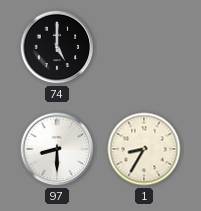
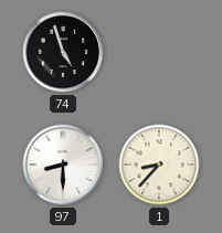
74: 5:00 -> 4:57 (63, 52)
1: 8:35 -> 8:37 (159, 165)
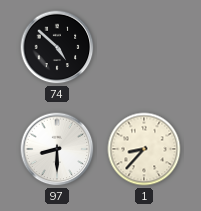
74: 4:57 -> 4:52 (57, 47)
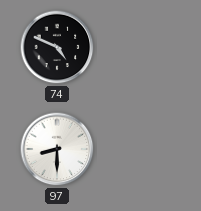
74: 4:52 -> 4:49 (57, 47)
1: 8:37 -> none (144, 149)
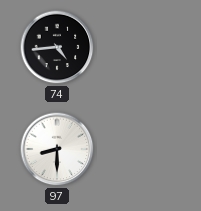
74: 4:49 -> 4:44 (57, 47)
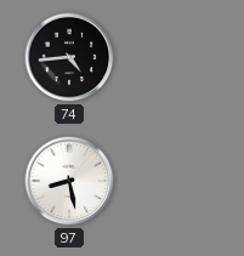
97: 8:30 -> 8:28 (69, 181)
